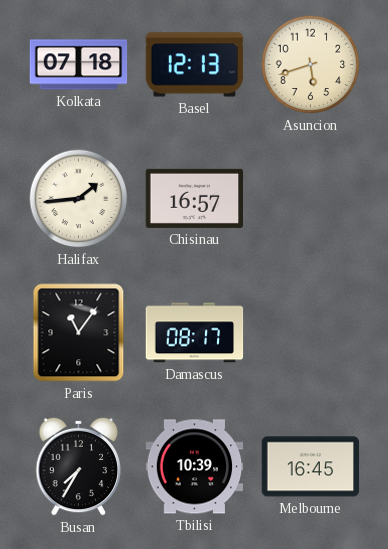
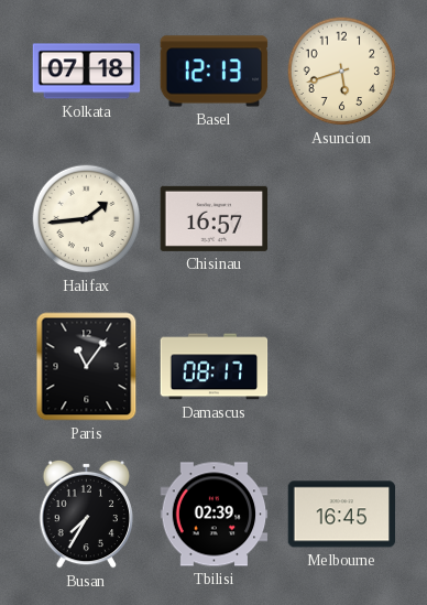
Tbilisi: 10:39 -> 02:39 (215, 515)
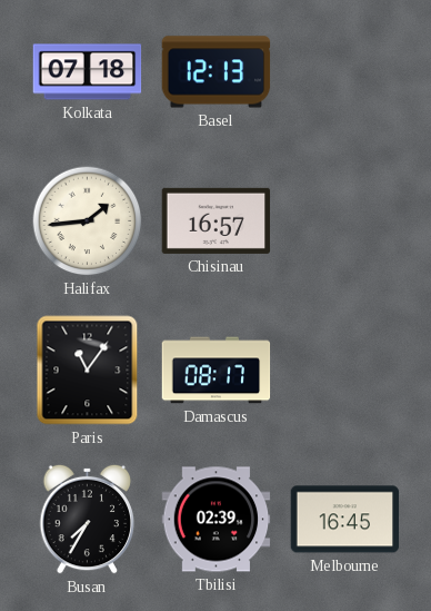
Asuncion: 5:42 -> none (342, 72)
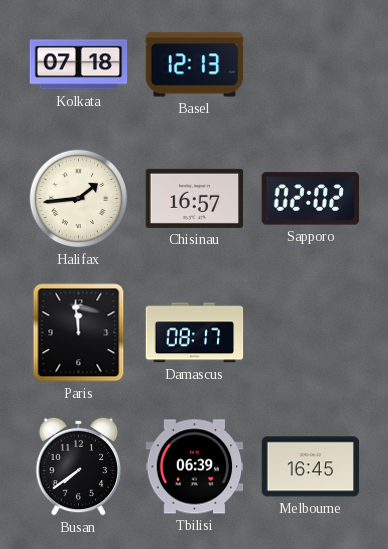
Sapporo: none -> 02:02 (311, 199)
Paris: 11:06 -> 11:59 (79, 333)
Busan: 7:35 -> 7:39 (79, 466)
Tbilisi: 02:39 -> 06:39 (195, 467)
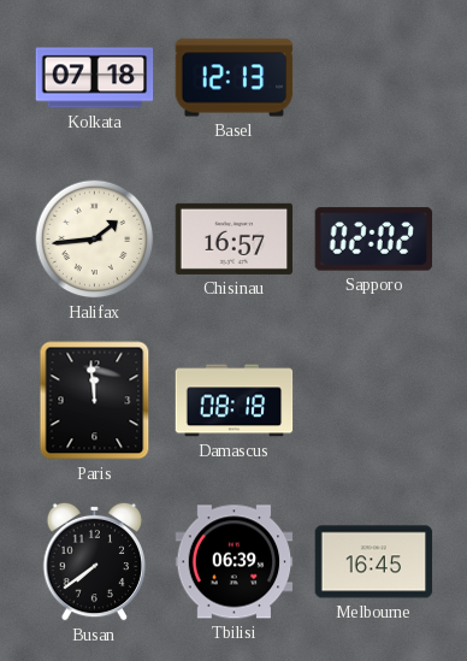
Damascus: 08:17 -> 08:18 (235, 401)
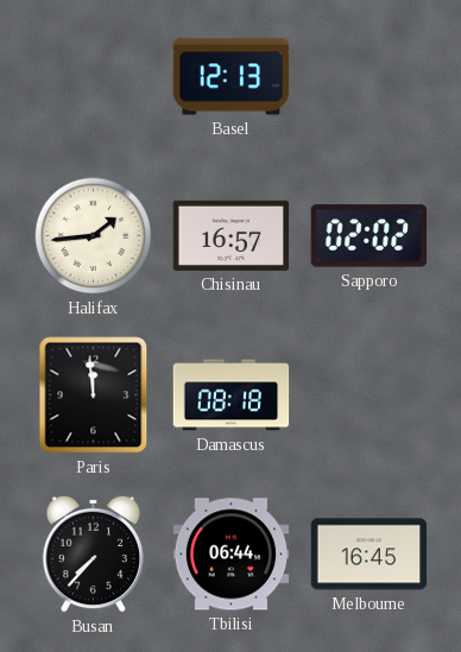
Kolkata: 07:18 -> none (95, 78)
Busan: 7:39 -> 7:37 (94, 553)
Tbilisi: 06:39 -> 06:44 (232, 555)
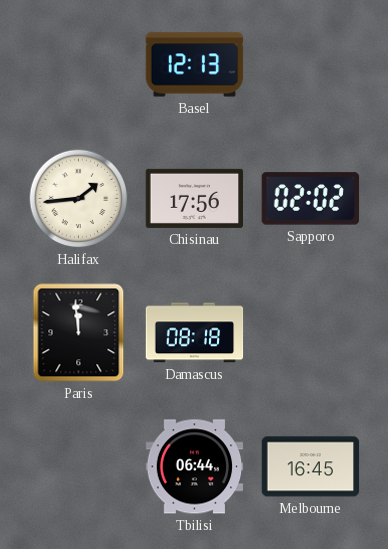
Chisinau: 16:57 -> 17:56 (195, 198)
Busan: 7:37 -> none (94, 553)
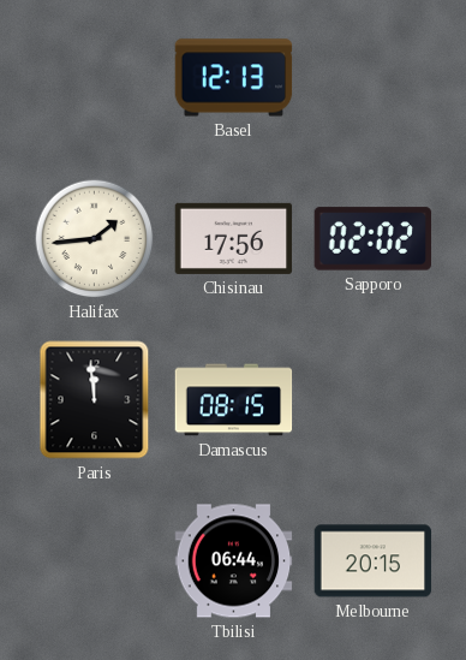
Damascus: 08:18 -> 08:15 (234, 400)
Melbourne: 16:45 -> 20:15 (374, 561)
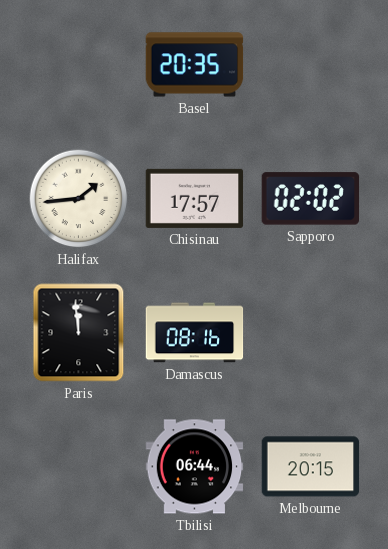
Basel: 12:13 -> 20:35 (195, 65)
Chisinau: 17:56 -> 17:57 (195, 198)
Damascus: 08:15 -> 08:16 (195, 333)
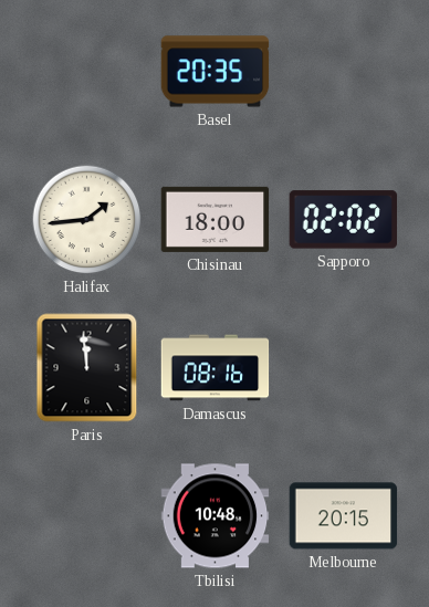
Chisinau: 17:57 -> 18:00 (216, 219)
Tbilisi: 06:44 -> 10:48 (216, 516)
